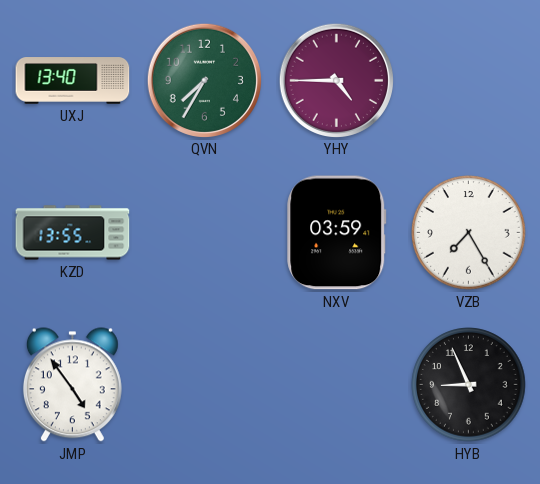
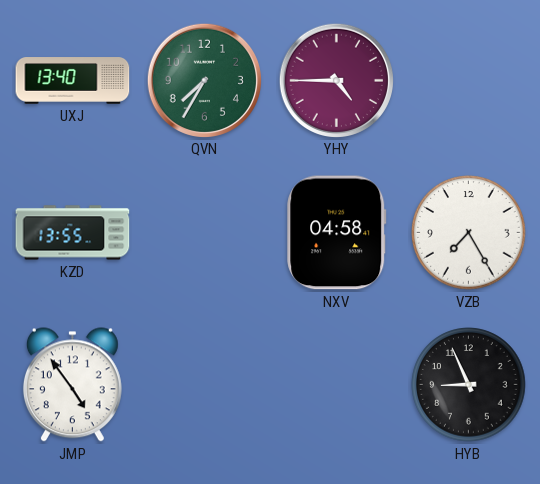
NXV: 03:59 -> 04:58 (337, 233)
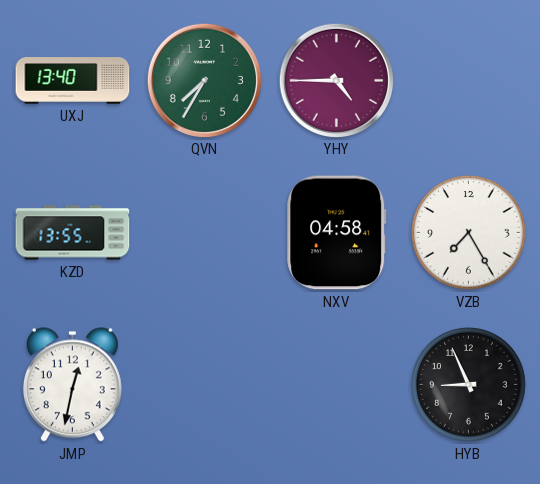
JMP: 4:54 -> 12:32 (72, 385)
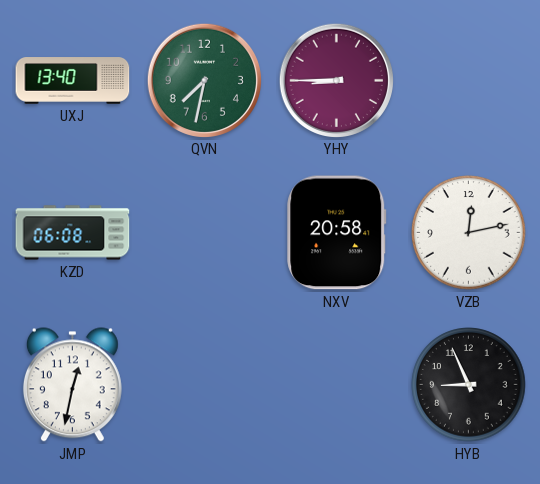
QVN: 7:35 -> 7:32 (204, 80)
YHY: 4:45 -> 8:45 (336, 80)
KZD: 13:55 -> 06:08 (73, 233)
NXV: 04:58 -> 20:58 (337, 233)
VZB: 7:25 -> 12:13 (469, 233)
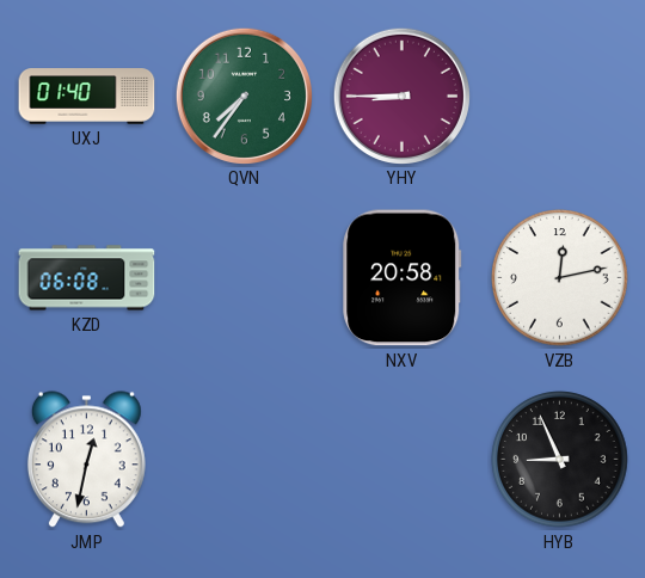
UXJ: 13:40 -> 01:40 (87, 97)
QVN: 7:32 -> 7:36 (244, 96)
